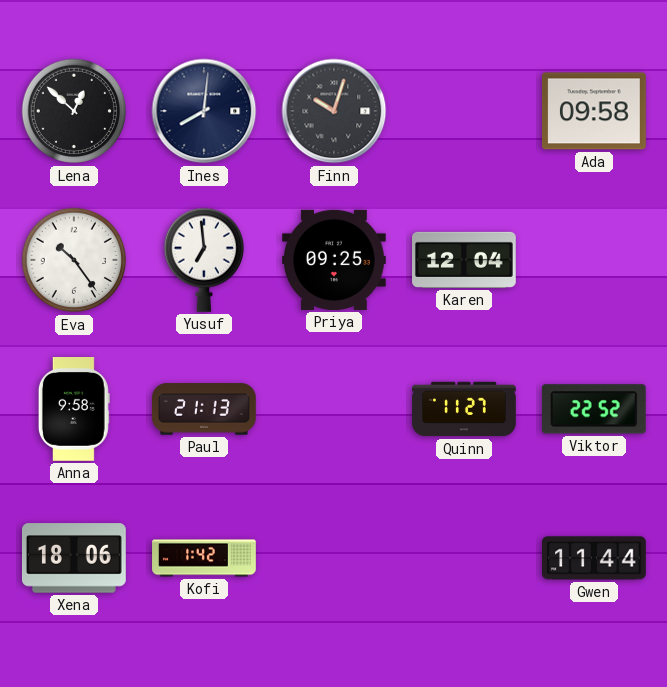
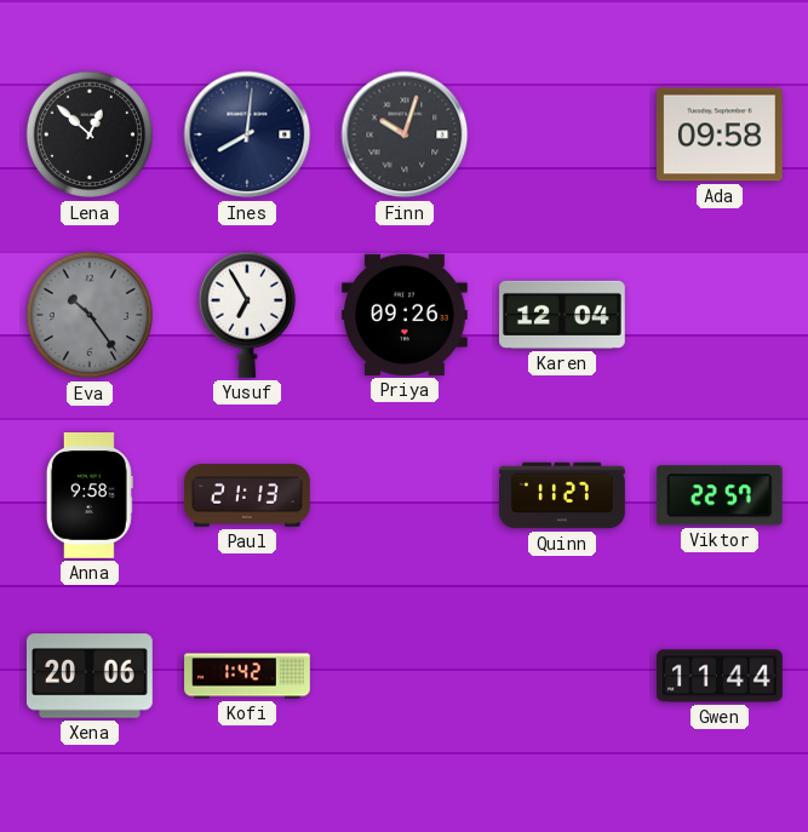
Eva dial: white -> grey (90, 315)
Yusuf: 6:59 -> 6:55 (246, 315)
Priya: 09:25 -> 09:26 (406, 315)
Viktor: 22:52 -> 22:57 (720, 495)
Xena: 18:06 -> 20:06 (90, 676)
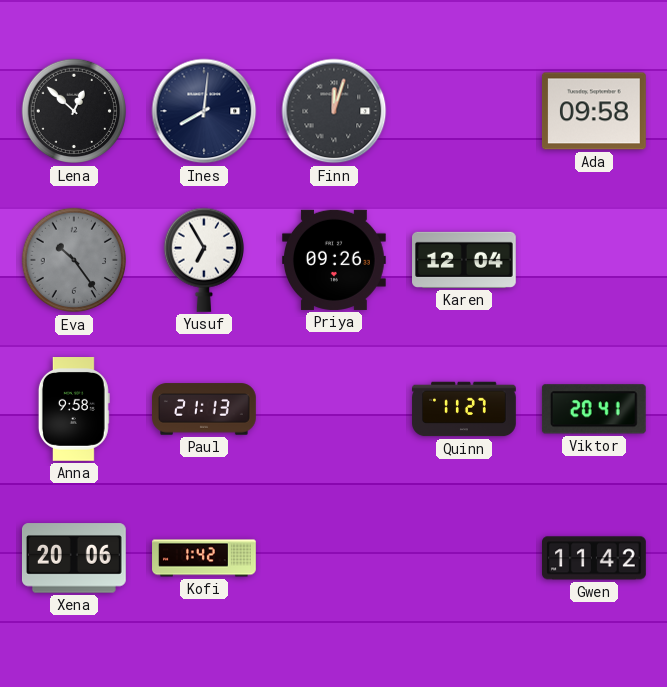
Finn: 10:03 -> 12:03 (334, 111)
Viktor: 22:57 -> 20:41 (594, 409)
Gwen: 11:44 -> 11:42 (595, 558)
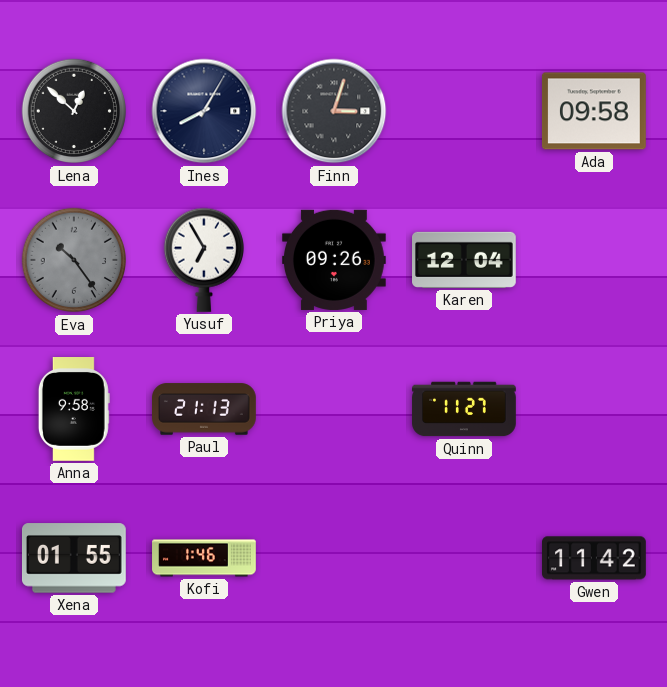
Ines: 8:01 -> 8:05 (204, 111)
Finn: 12:03 -> 3:03 (334, 111)
Viktor: 20:41 -> none (594, 409)
Xena: 20:06 -> 01:55 (74, 558)
Kofi: 1:42 -> 1:46 (204, 558)
